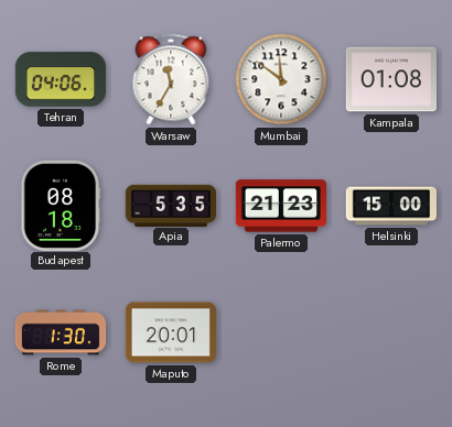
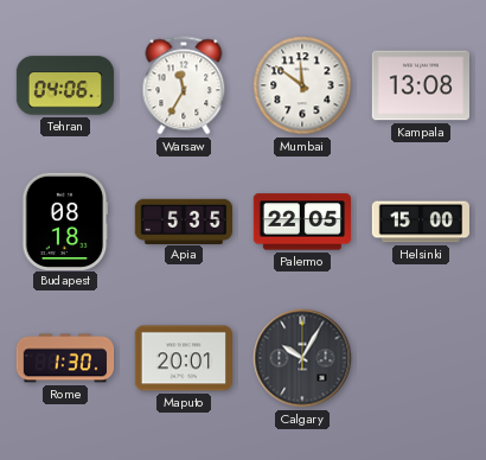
Kampala: 01:08 -> 13:08 (420, 85)
Palermo: 21:23 -> 22:05 (301, 222)
Calgary: none -> 10:05 (302, 358)
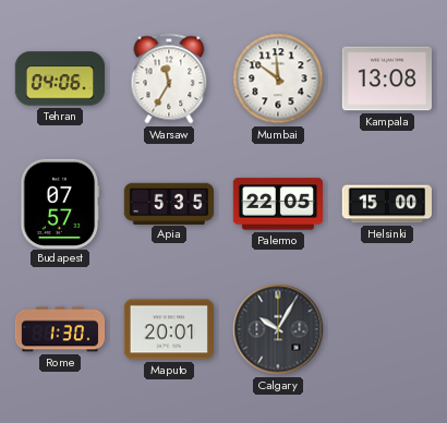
Budapest: 08:18 -> 07:57 (60, 203)
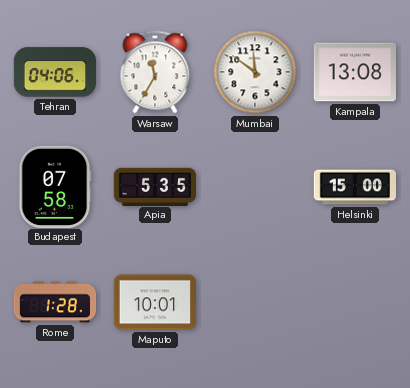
Budapest: 07:57 -> 07:58 (55, 186)
Palermo: 22:05 -> none (277, 204)
Rome: 1:30 -> 1:28 (55, 302)
Maputo: 20:01 -> 10:01 (154, 302)
Calgary: 10:05 -> none (278, 329)
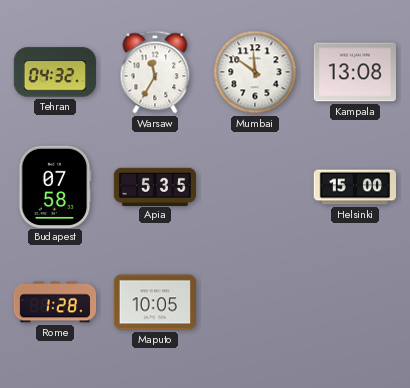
Tehran: 04:06 -> 04:32 (55, 72)
Maputo: 10:01 -> 10:05 (154, 302)
